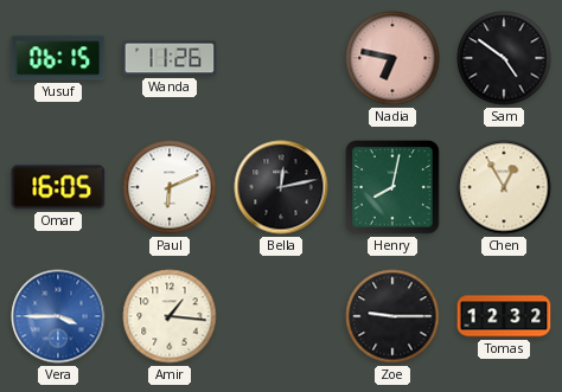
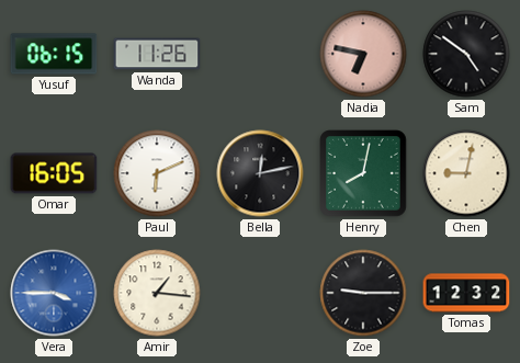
Chen: 12:55 -> 9:02 (466, 173)
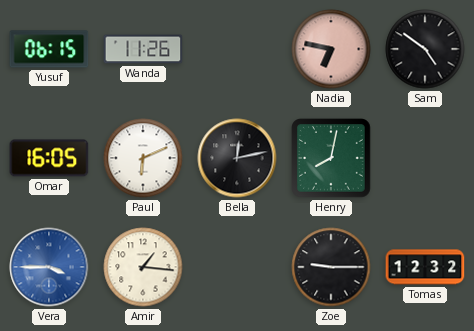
Chen: 9:02 -> none (466, 173)
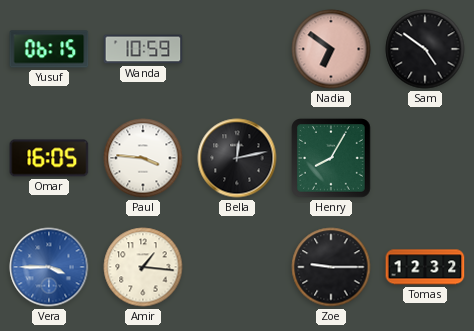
Wanda: 11:26 -> 10:59 (143, 49)
Nadia: 6:47 -> 6:51 (331, 49)
Paul: 6:11 -> 3:46 (143, 158)
Henry: 8:02 -> 8:05 (332, 159)
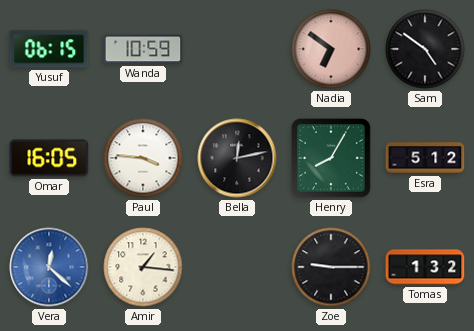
Esra: none -> 5:12 (425, 158)
Vera: 3:45 -> 12:22 (49, 267)
Tomas: 12:32 -> 1:32 (425, 267)
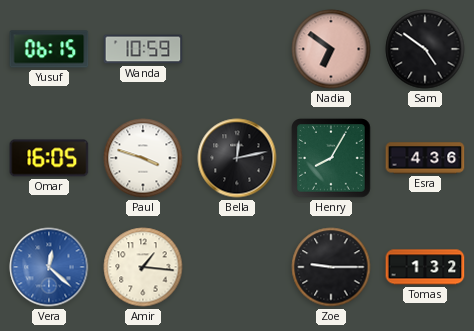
Paul: 3:46 -> 3:48 (143, 158)
Esra: 5:12 -> 4:36 (425, 158)
